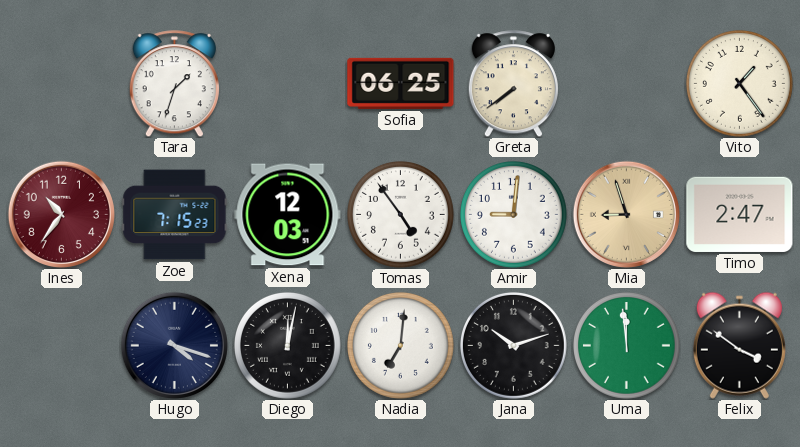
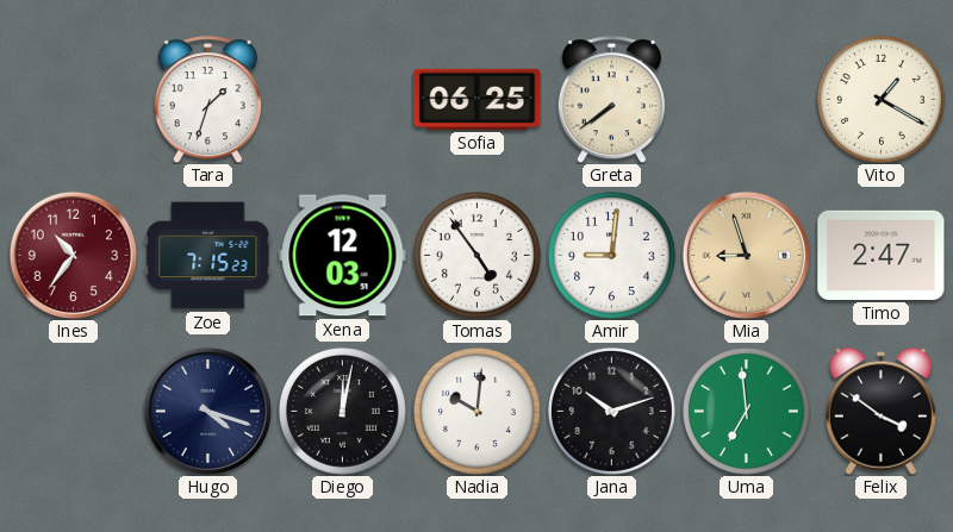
Vito: 1:24 -> 1:20 (880, 99)
Nadia: 7:01 -> 10:01 (476, 411)
Uma: 11:59 -> 6:59 (746, 411)
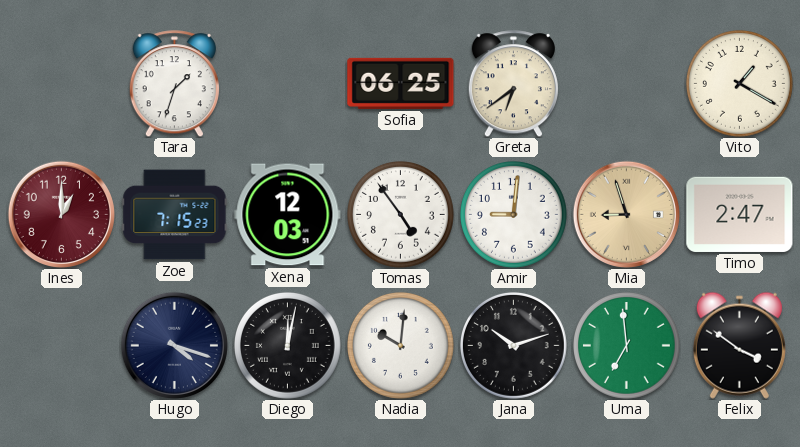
Greta: 7:39 -> 6:39 (513, 84)
Ines: 10:36 -> 1:00 (61, 214)
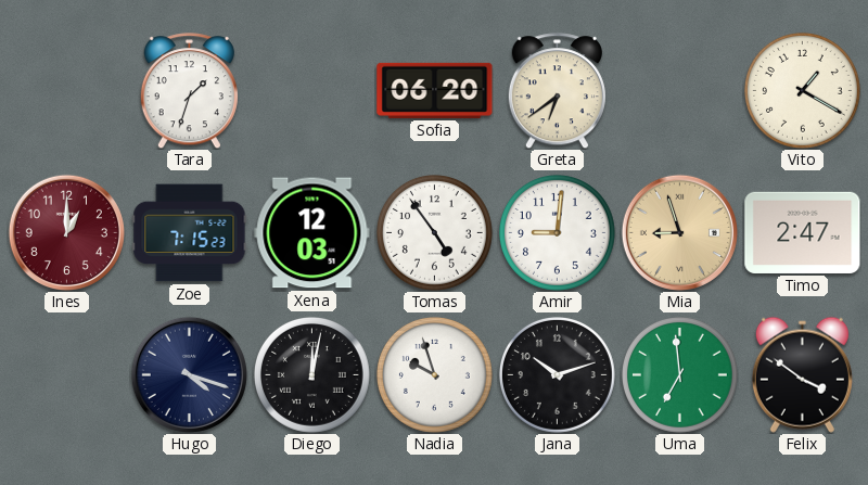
Sofia: 06:25 -> 06:20 (435, 90)
Nadia: 10:01 -> 9:57 (434, 374)
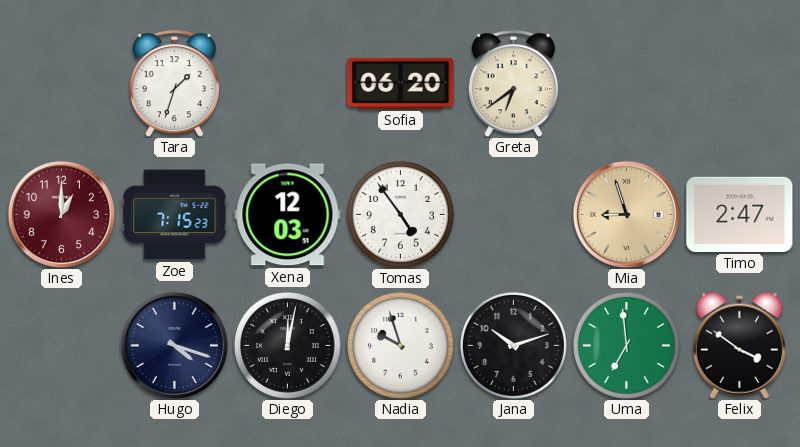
Vito: 1:20 -> none (802, 90)
Amir: 9:01 -> none (557, 232)
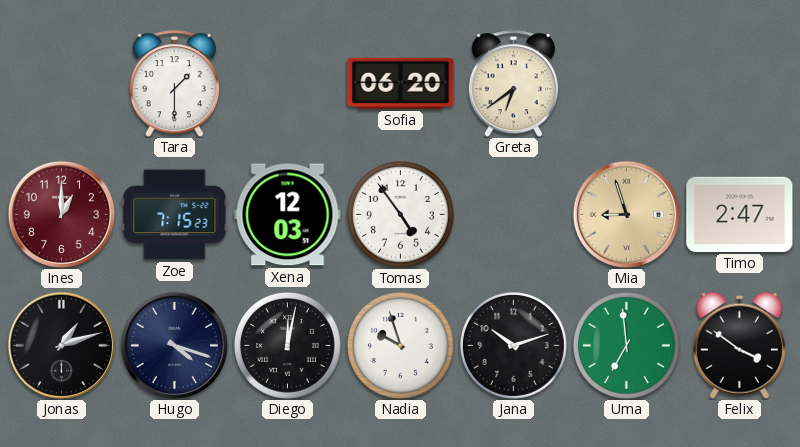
Tara: 1:33 -> 1:30 (174, 84)
Jonas: none -> 1:12 (61, 345)
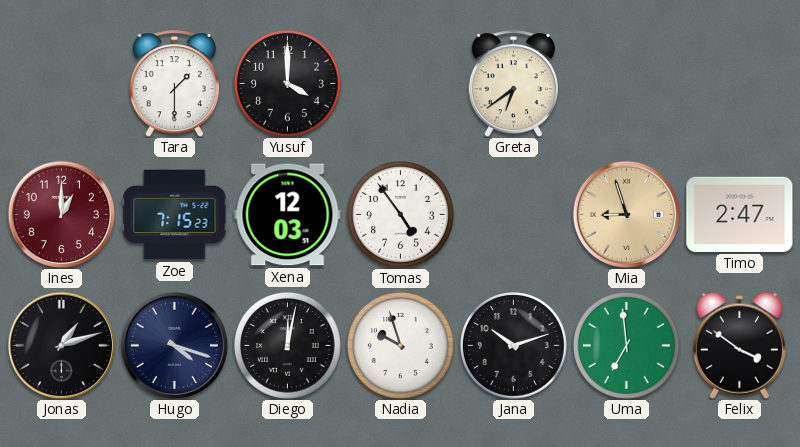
Yusuf: none -> 4:00 (287, 83)
Sofia: 06:20 -> none (401, 83)
